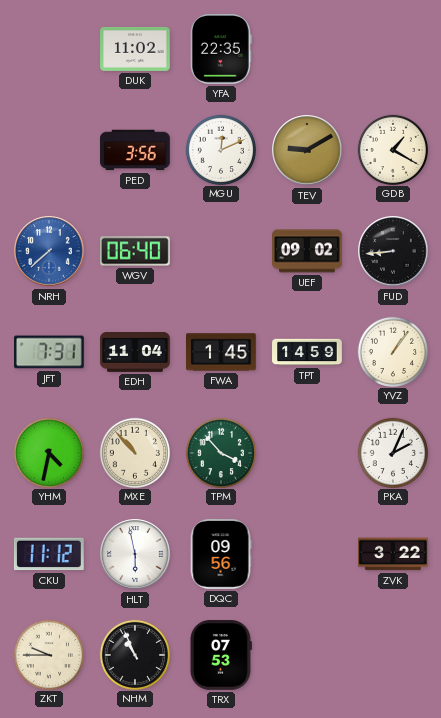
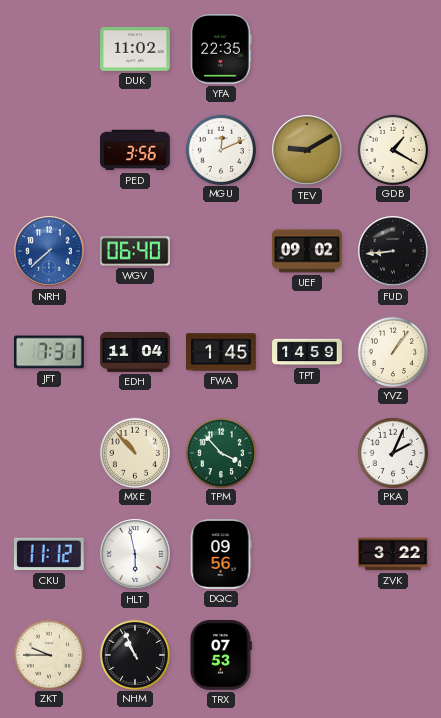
YHM: 4:32 -> none (48, 452)
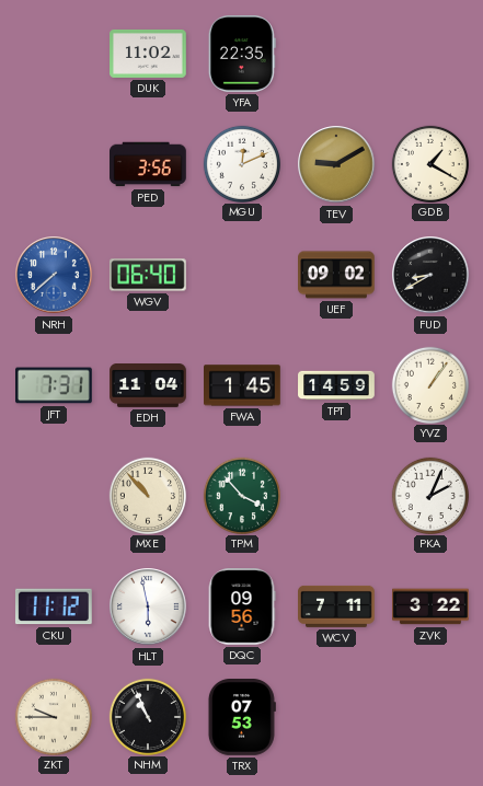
FUD: 8:44 -> 8:40 (430, 275)
WCV: none -> 7:11 (337, 606)
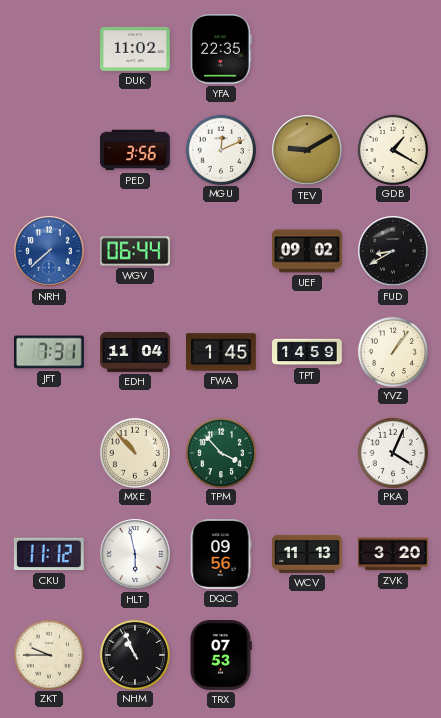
WGV: 06:40 -> 06:44 (136, 251)
PKA: 2:04 -> 4:04 (392, 452)
WCV: 7:11 -> 11:13 (308, 554)
ZVK: 3:22 -> 3:20 (394, 554)
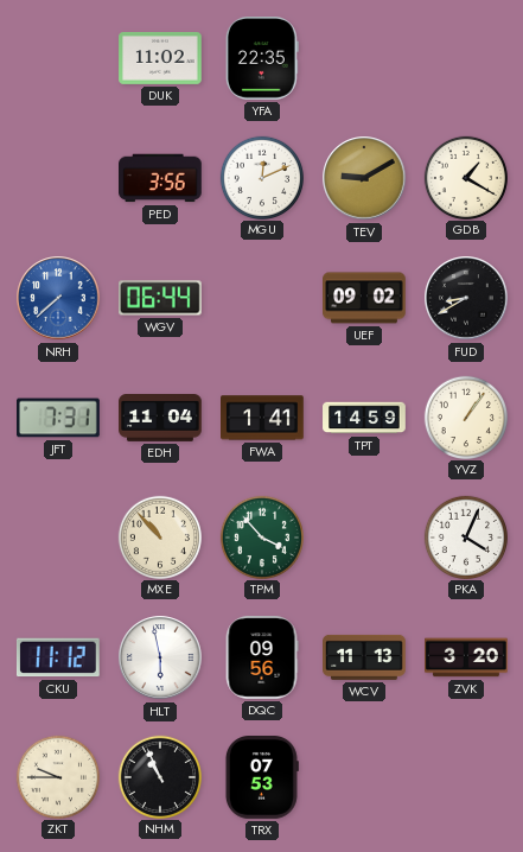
FWA: 1:45 -> 1:41 (263, 418)
